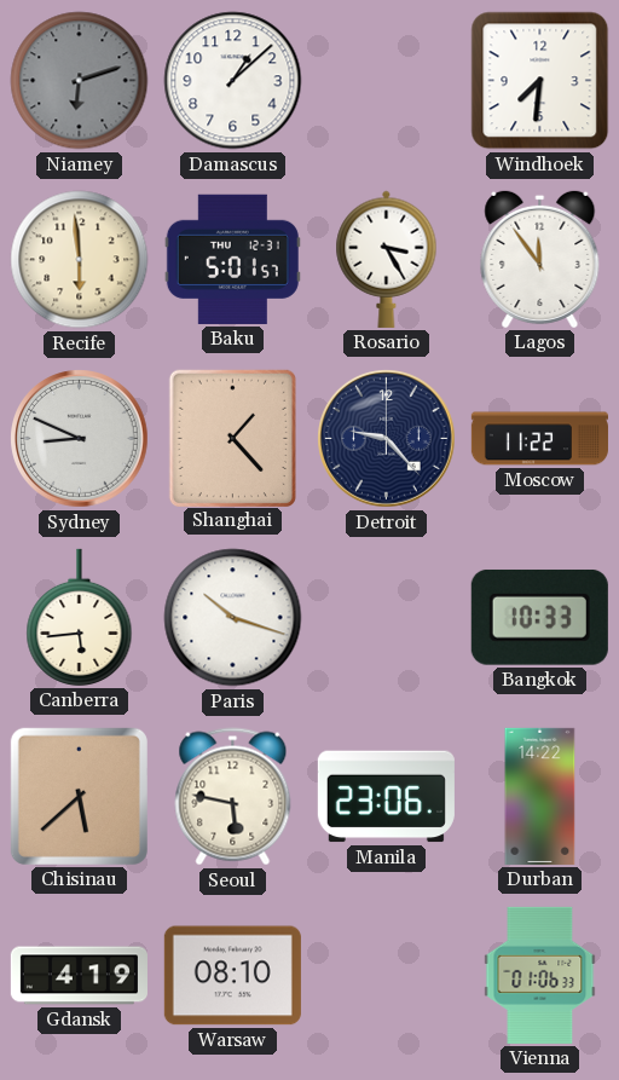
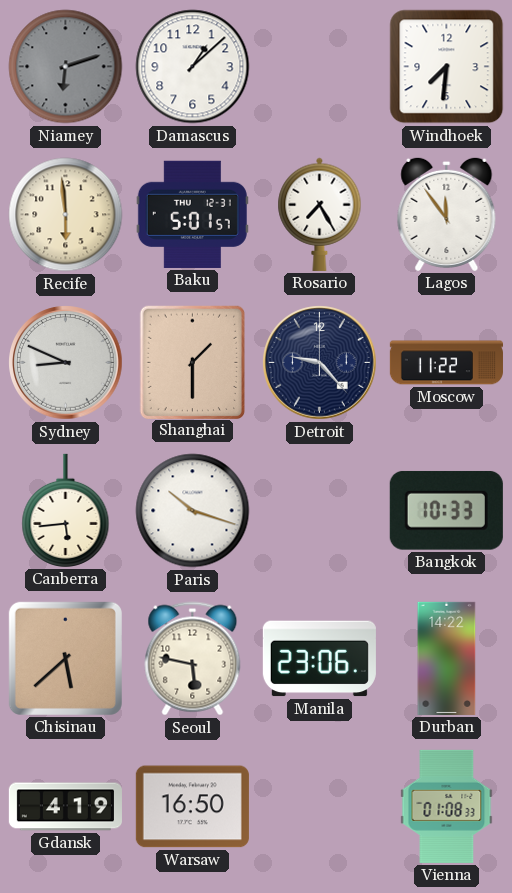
Rosario: 3:25 -> 7:25 (320, 214)
Shanghai: 1:23 -> 1:30 (192, 362)
Warsaw: 08:10 -> 16:50 (192, 807)
Vienna: 01:06 -> 01:08 (447, 806)
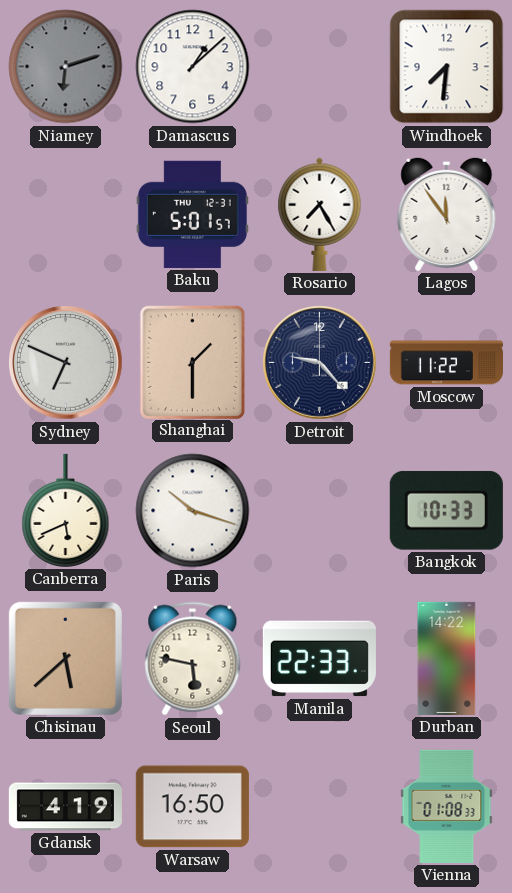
Recife: 5:59 -> none (66, 215)
Sydney: 8:49 -> 6:49 (66, 363)
Canberra: 5:44 -> 5:41 (66, 510)
Manila: 23:06 -> 22:33 (319, 659)
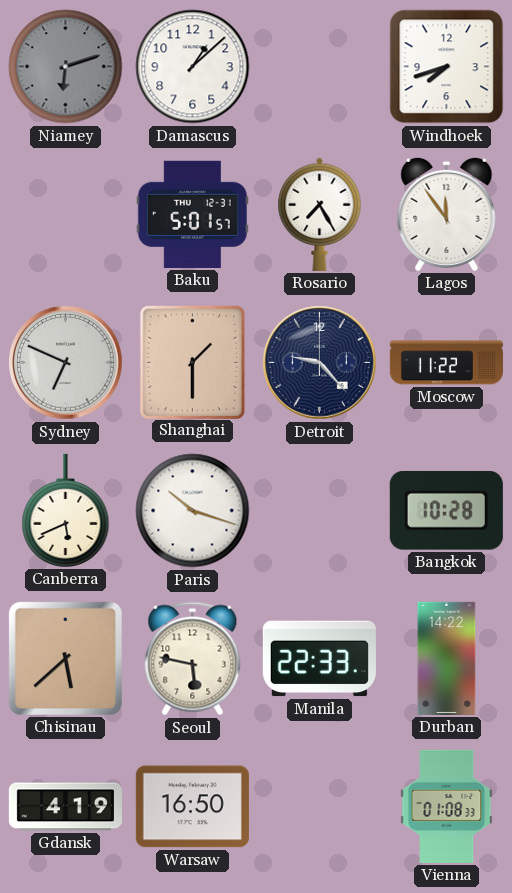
Windhoek: 7:31 -> 7:42 (447, 67)
Bangkok: 10:33 -> 10:28 (446, 510)
